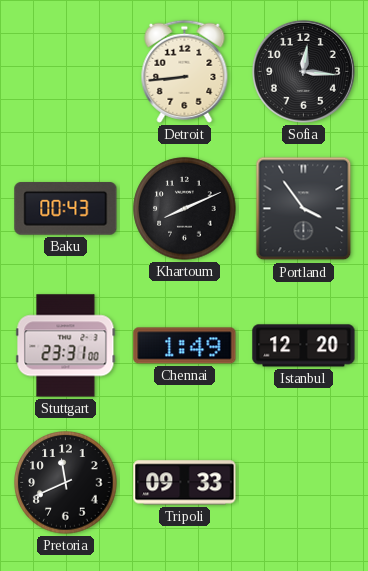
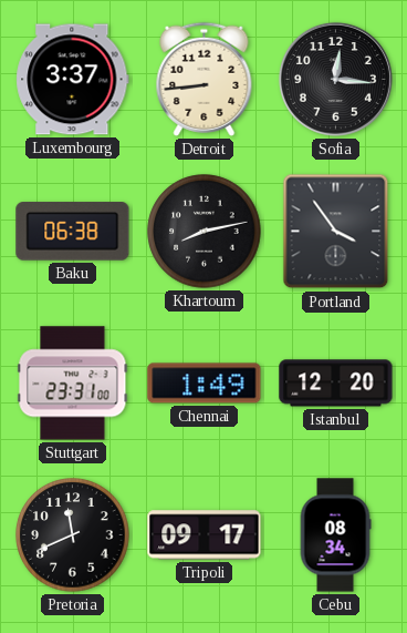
Luxembourg: none -> 3:37 (73, 80)
Baku: 00:43 -> 06:38 (73, 232)
Khartoum: 8:11 -> 8:13 (205, 232)
Tripoli: 09:33 -> 09:17 (205, 535)
Cebu: none -> 08:34 (335, 535)
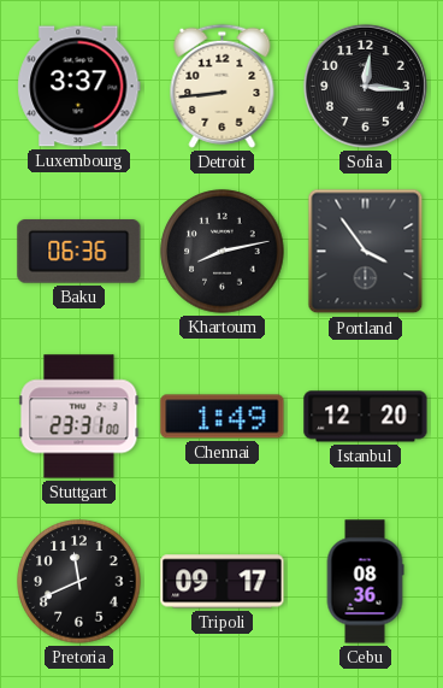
Baku: 06:38 -> 06:36 (79, 252)
Cebu: 08:34 -> 08:36 (365, 582)
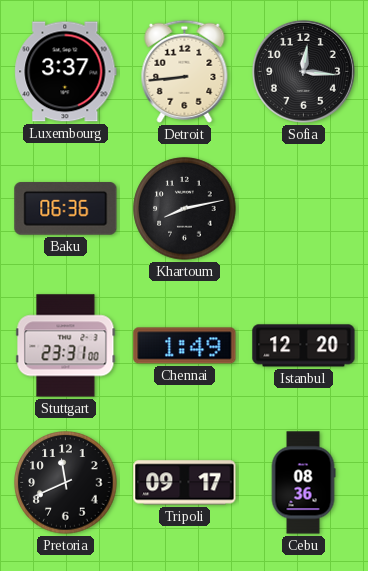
Portland: 3:54 -> none (366, 252)
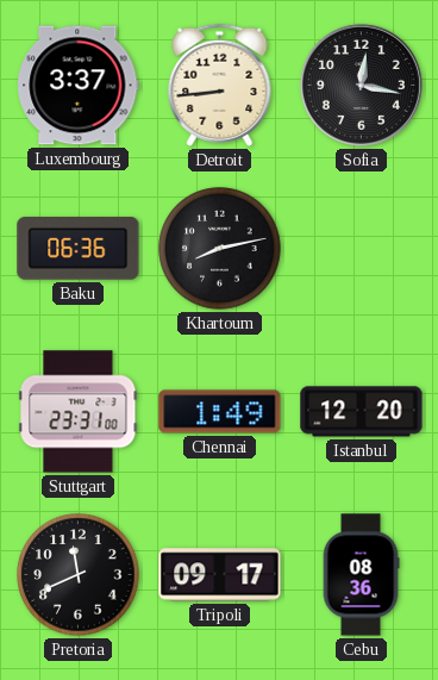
Sofia: 12:16 -> 12:17 (361, 85)
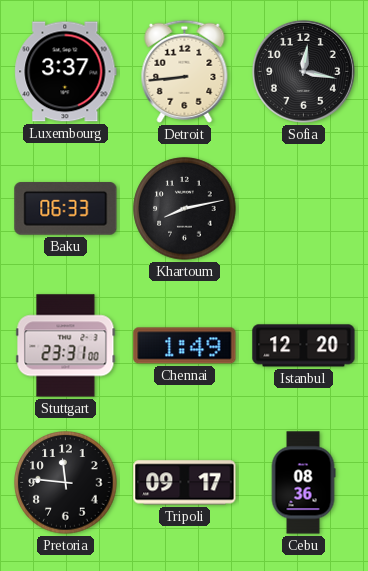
Baku: 06:36 -> 06:33 (66, 209)
Pretoria: 11:41 -> 11:46 (66, 483)
